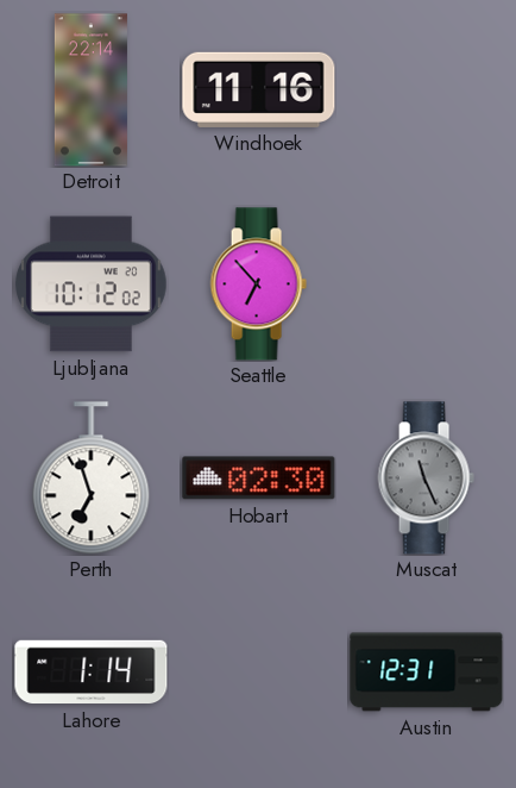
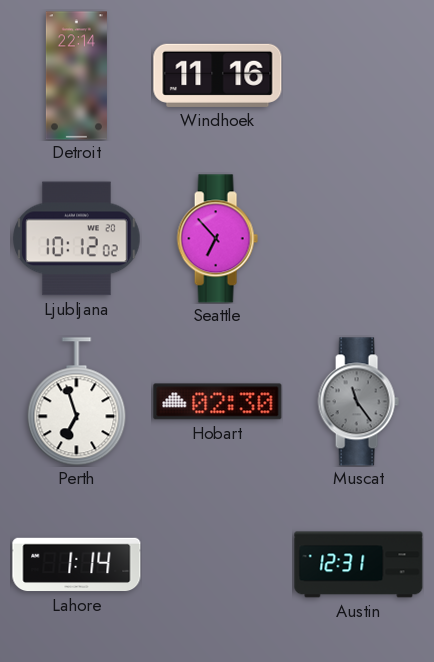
Muscat: 11:26 -> 11:24 (358, 402)
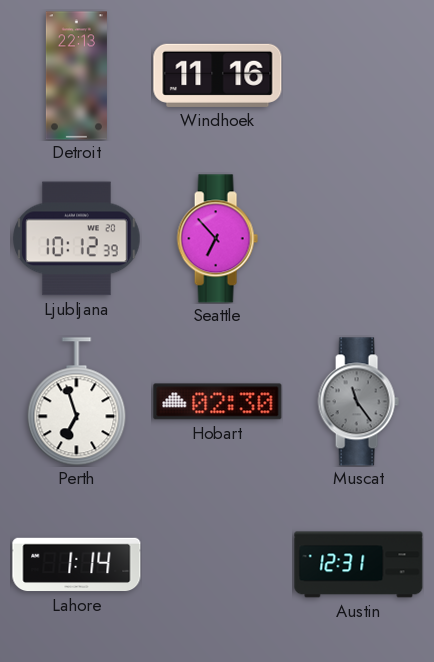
Detroit: 22:14 -> 22:13 (76, 76)
Ljubljana: 10:12:02 -> 10:12:39 (77, 239)
